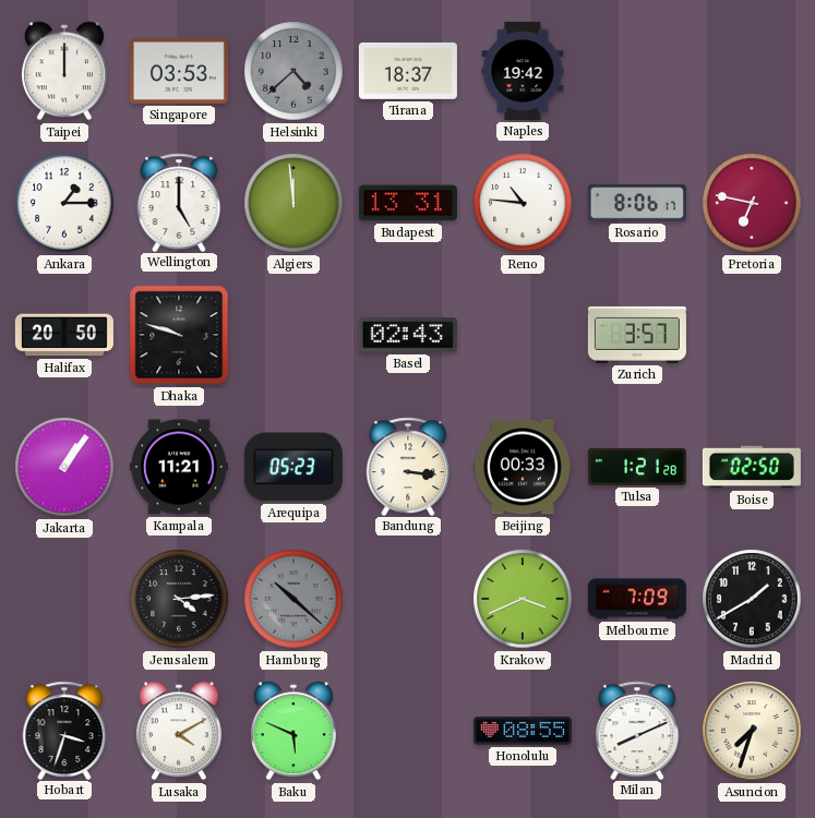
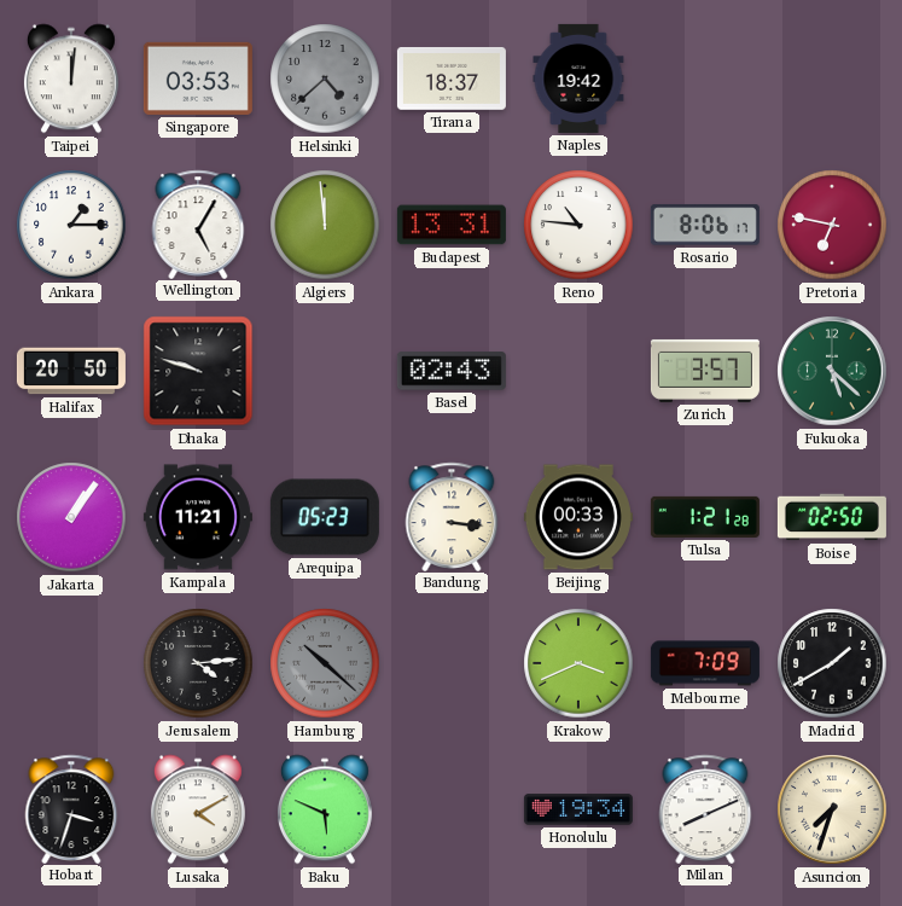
Taipei: 12:00 -> 12:01 (71, 79)
Wellington: 5:00 -> 5:05 (198, 223)
Fukuoka: none -> 5:22 (832, 371)
Honolulu: 08:55 -> 19:34 (578, 809)
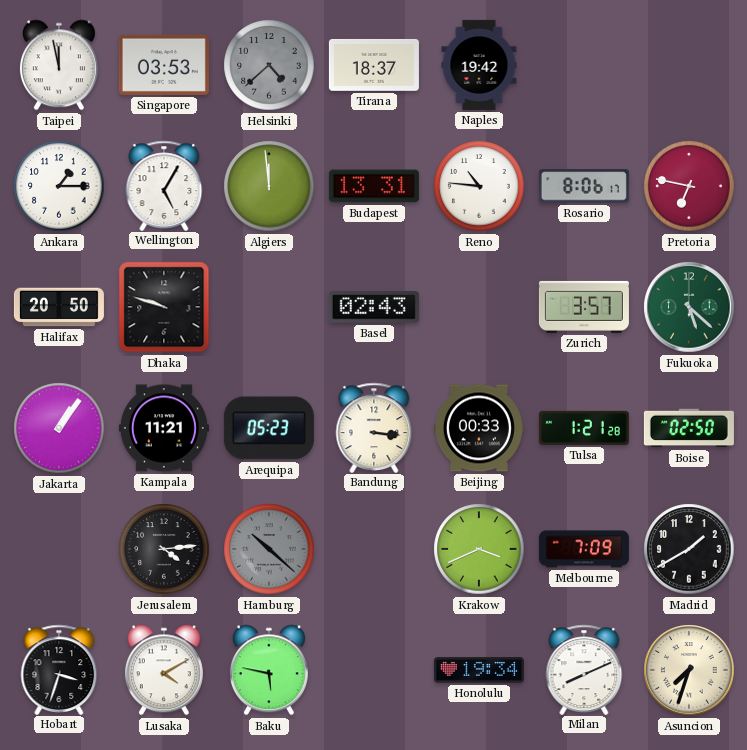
Taipei: 12:01 -> 11:58 (59, 65)
Baku: 5:49 -> 5:47 (269, 670)
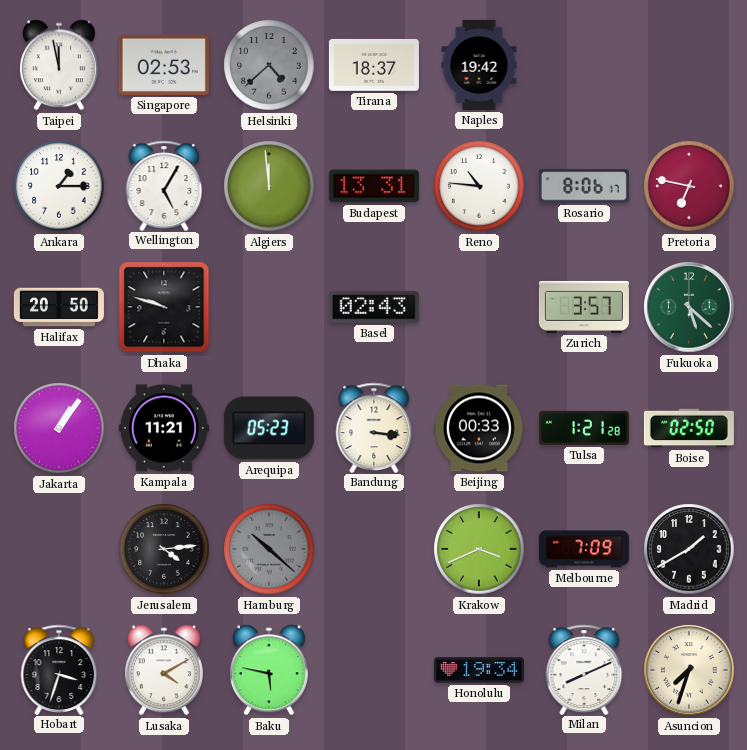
Singapore: 03:53 -> 02:53 (164, 65)
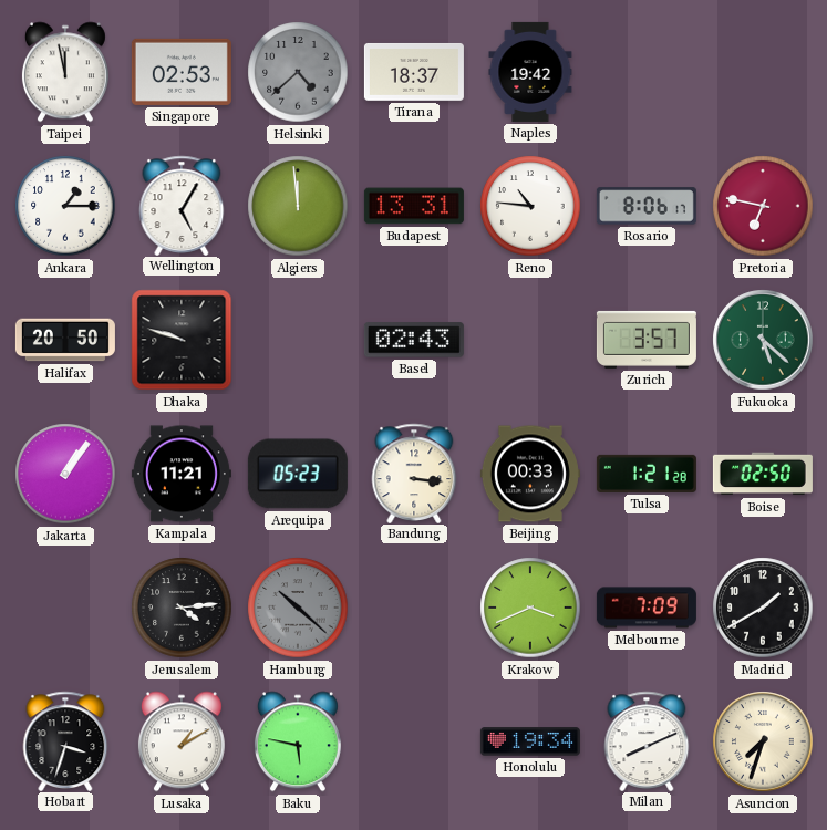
Lusaka: 4:10 -> 1:10 (182, 741)
